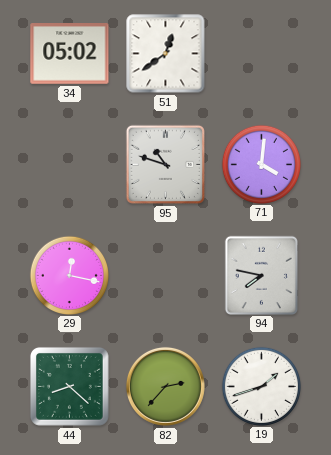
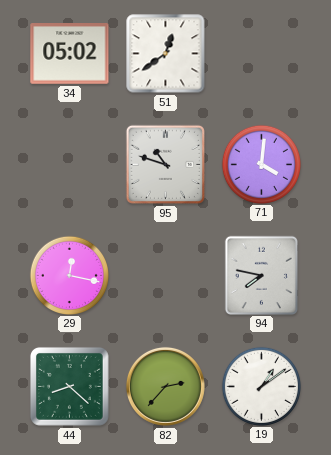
19: 1:42 -> 1:09 (261, 386)
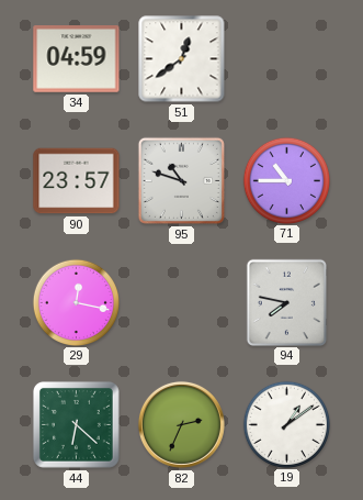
34: 05:02 -> 04:59 (77, 59)
90: none -> 23:57 (77, 181)
71: 4:01 -> 10:45 (286, 180)
44: 8:22 -> 6:22 (77, 424)
82: 2:37 -> 2:34 (181, 424)
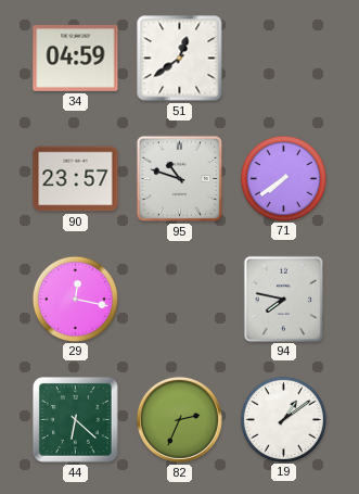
71: 10:45 -> 7:39 (283, 178)
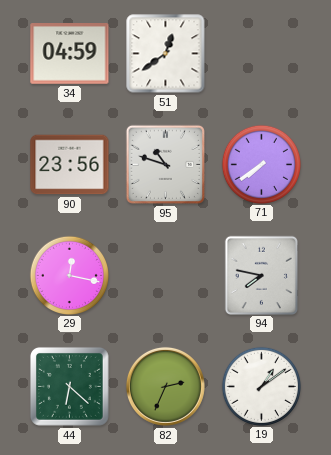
90: 23:57 -> 23:56 (70, 165)
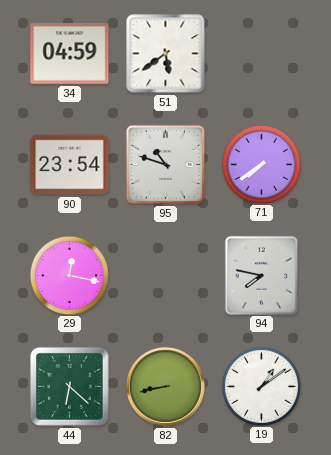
51: 12:39 -> 5:39 (166, 54)
90: 23:56 -> 23:54 (70, 165)
82: 2:34 -> 8:43 (165, 386)
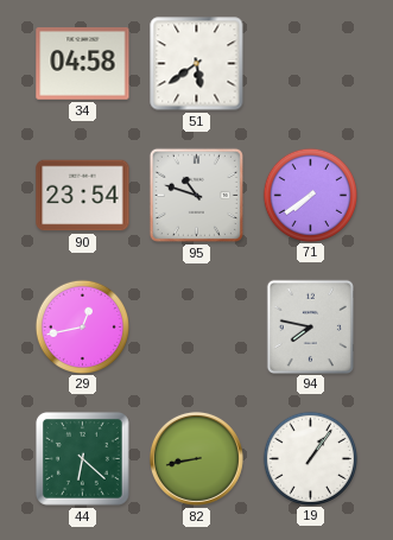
34: 04:59 -> 04:58 (83, 64)
29: 12:17 -> 12:43 (82, 326)
19: 1:09 -> 1:06 (310, 458)
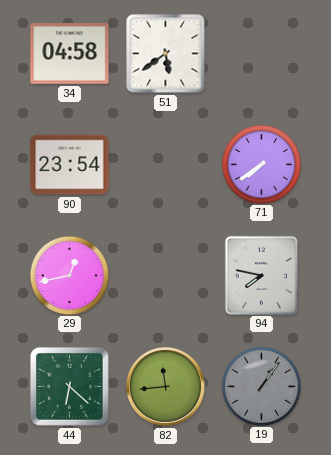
95: 10:48 -> none (196, 195)
82: 8:43 -> 11:44 (165, 386)
19 dial: white -> grey (261, 386)
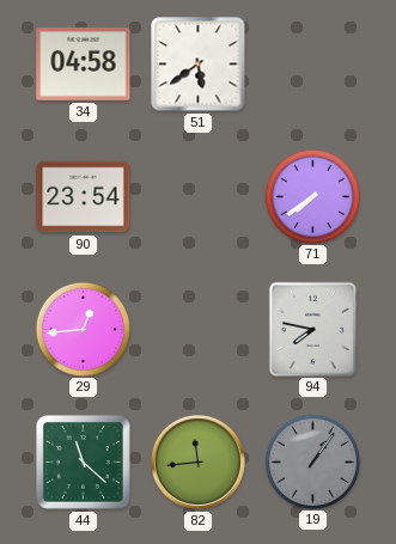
29: 12:43 -> 12:44 (83, 329)
44: 6:22 -> 11:22 (84, 462)
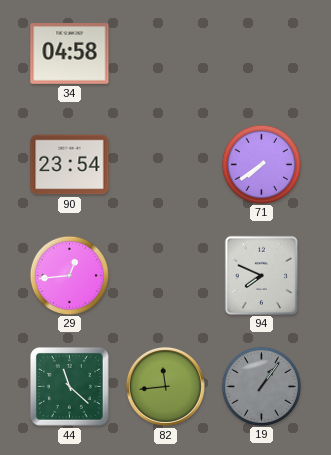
51: 5:39 -> none (199, 65)
94: 7:47 -> 7:49 (261, 275)
